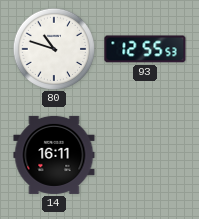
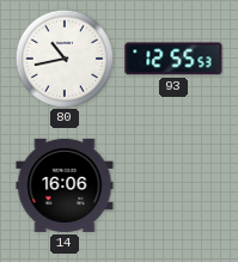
80: 10:48 -> 10:43 (63, 57)
14: 16:11 -> 16:06 (65, 185)
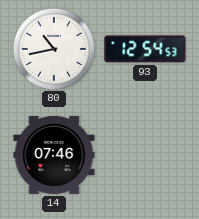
93: 12:55 -> 12:54 (145, 49)
14: 16:06 -> 07:46 (54, 155)
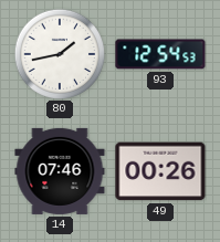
80: 10:43 -> 1:43 (59, 53)
49: none -> 00:26 (160, 171)
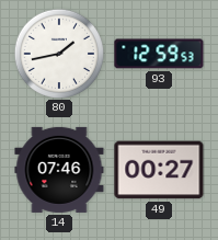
93: 12:54 -> 12:59 (159, 54)
49: 00:26 -> 00:27 (159, 170)
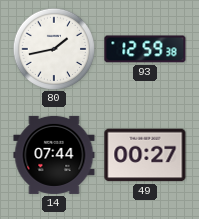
93: 12:59:53 -> 12:59:38 (145, 49)
14: 07:46 -> 07:44 (54, 155)
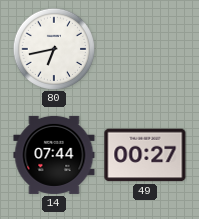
80: 1:43 -> 6:43 (53, 48)
93: 12:59 -> none (145, 49)
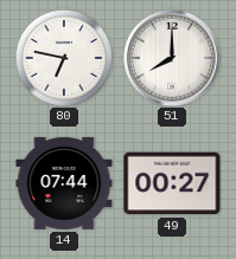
80: 6:43 -> 6:47 (63, 57)
51: none -> 8:00 (172, 58)
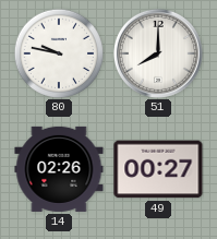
80: 6:47 -> 9:47 (58, 52)
14: 07:44 -> 02:26 (59, 169)
